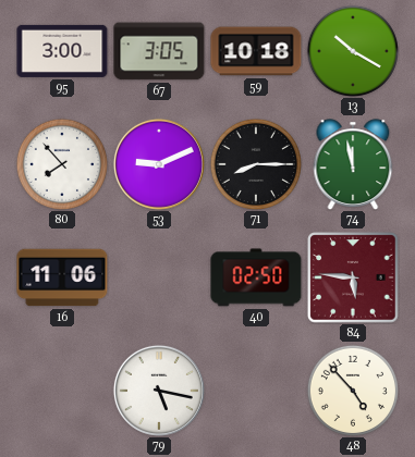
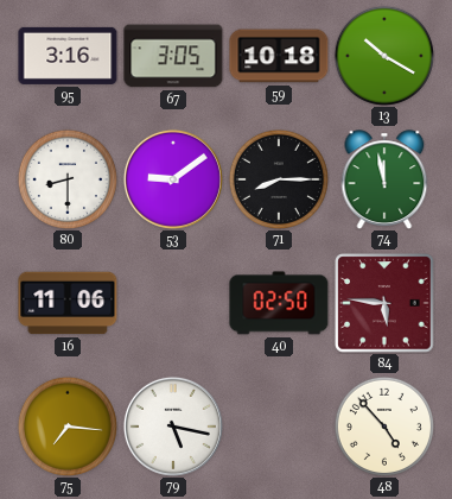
95: 3:00 -> 3:16 (68, 56)
80: 7:53 -> 8:30 (68, 179)
53: 9:11 -> 9:09 (173, 179)
75: none -> 7:16 (68, 427)
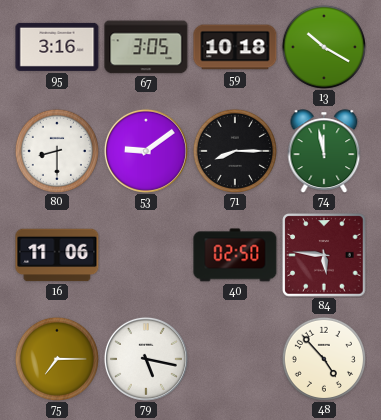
75: 7:16 -> 7:15 (57, 359)
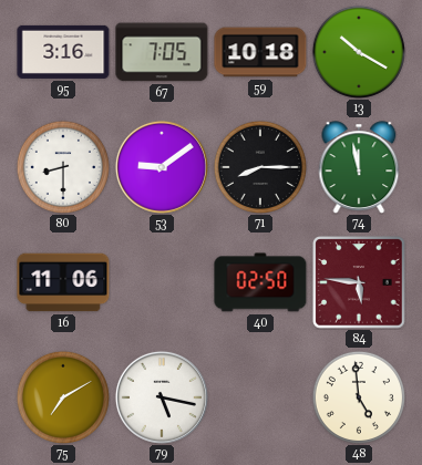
67: 3:05 -> 7:05 (162, 52)
75: 7:15 -> 7:10 (63, 397)
48: 4:53 -> 4:59 (359, 397)
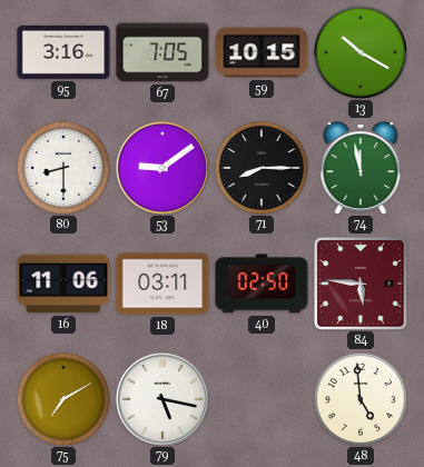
59: 10:18 -> 10:15 (262, 52)
18: none -> 03:11 (162, 284)
